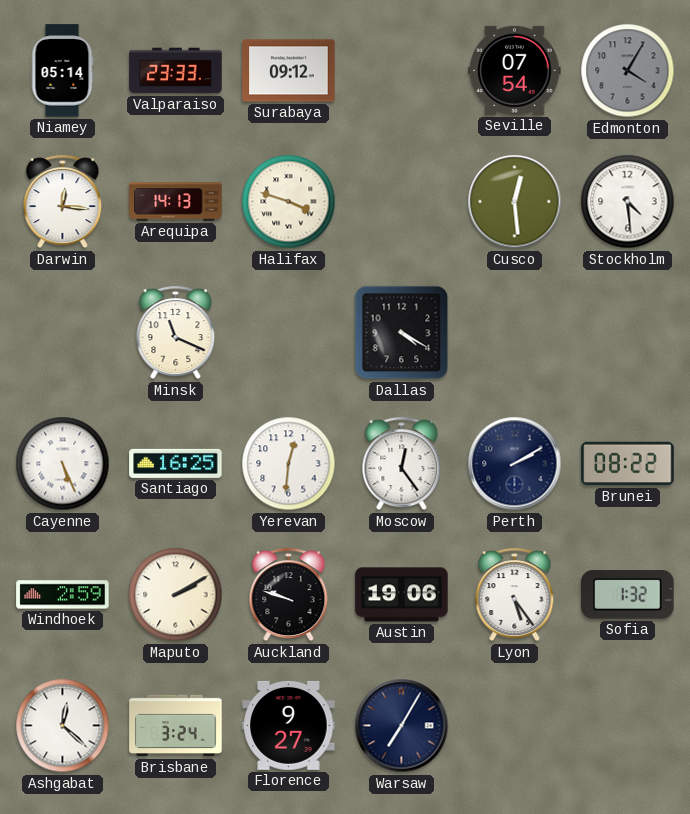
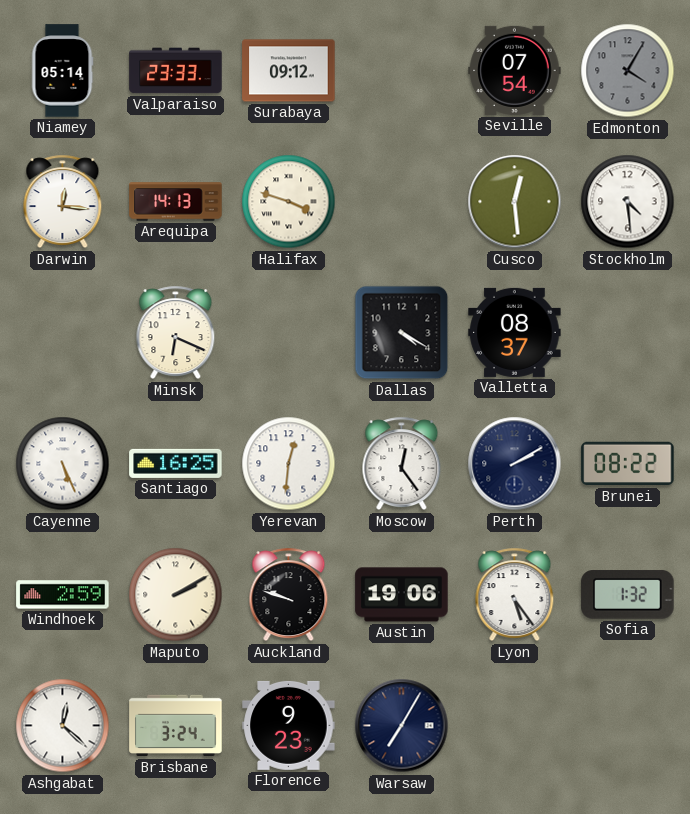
Minsk: 11:19 -> 6:19 (176, 333)
Valletta: none -> 08:37 (515, 332)
Florence: 9:27 -> 9:23 (289, 725)
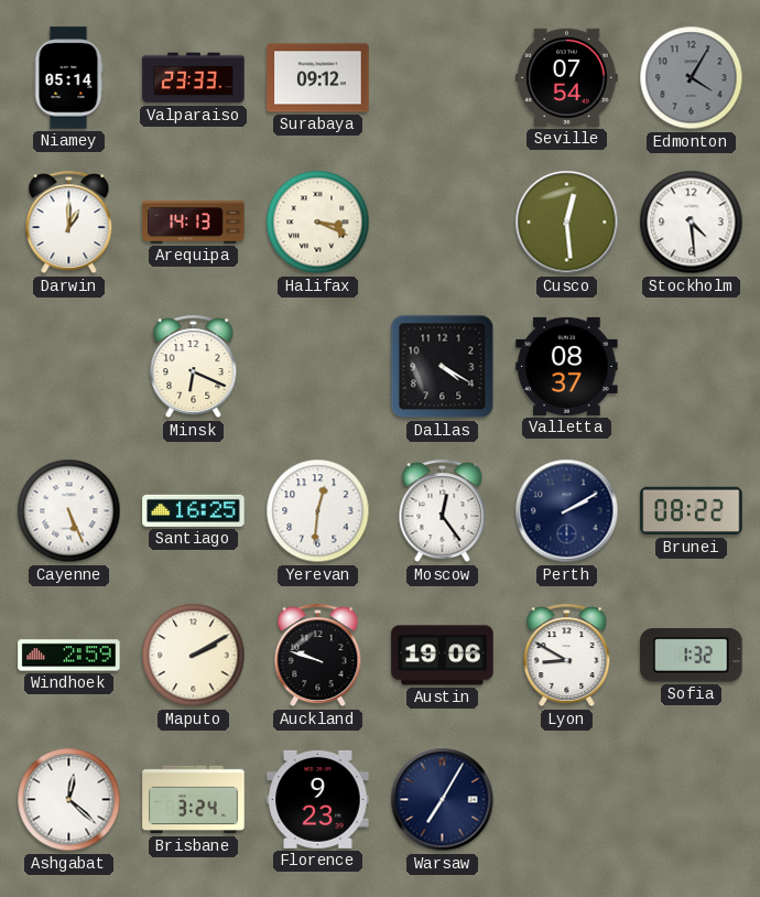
Darwin: 12:16 -> 1:00 (69, 223)
Halifax: 3:48 -> 3:19 (318, 223)
Lyon: 5:24 -> 8:50 (567, 656)
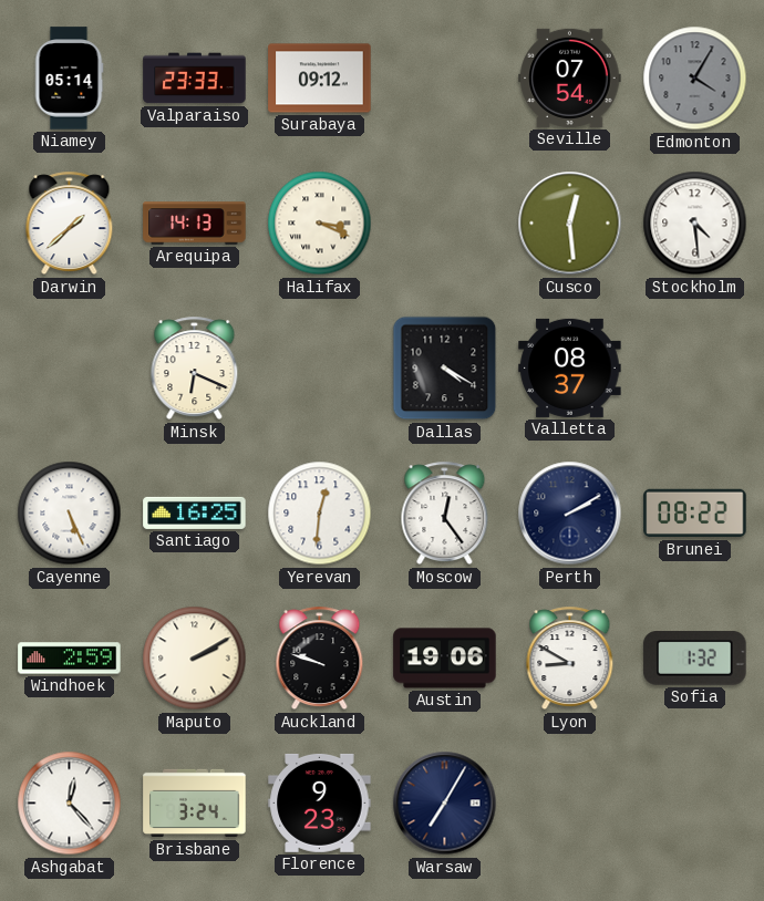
Darwin: 1:00 -> 1:38 (70, 224)
Ashgabat: 12:22 -> 12:23 (70, 804)
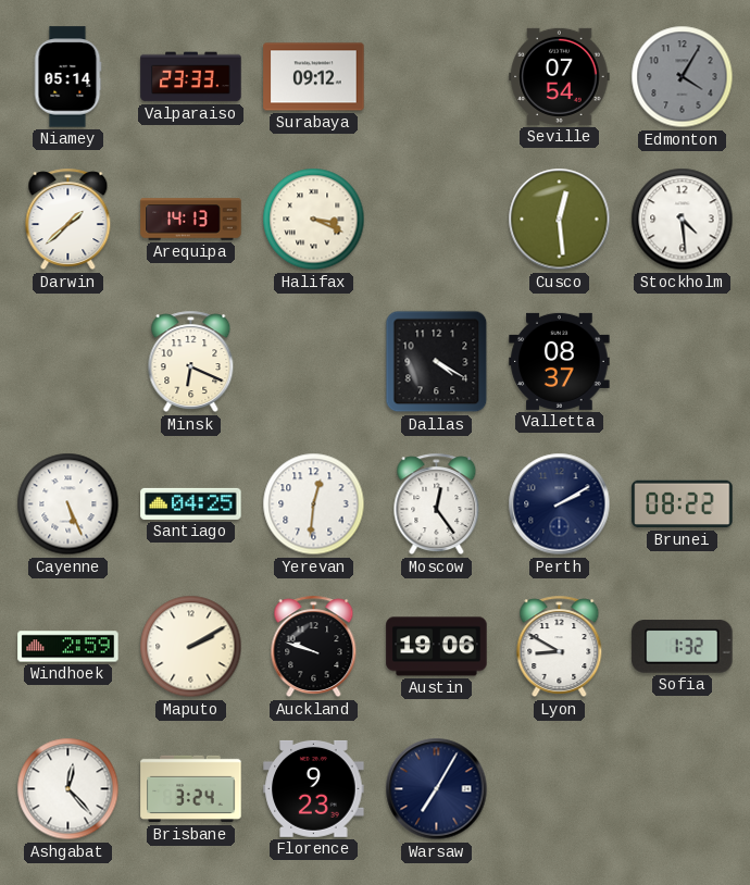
Santiago: 16:25 -> 04:25 (191, 503)
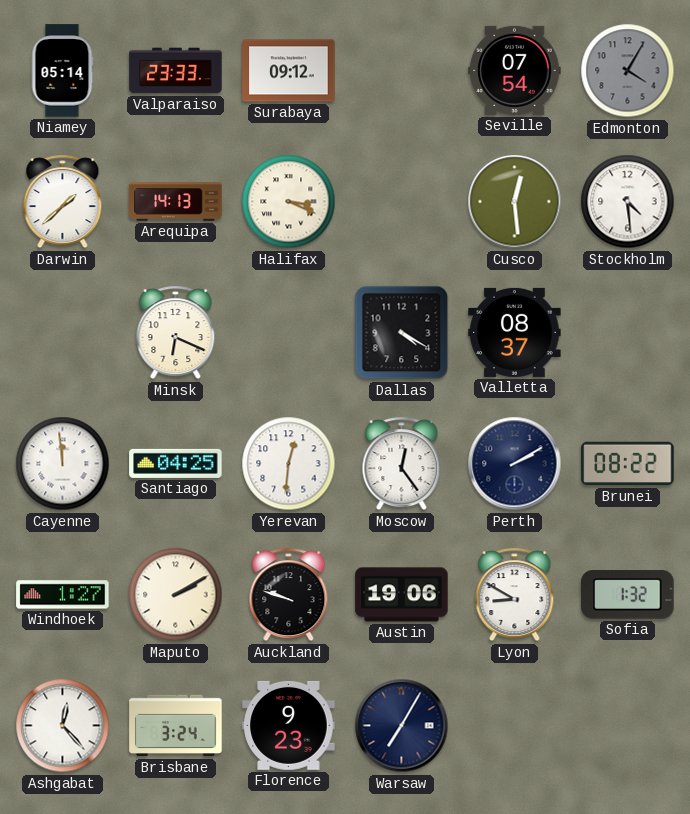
Cayenne: 5:26 -> 11:59 (63, 464)
Windhoek: 2:59 -> 1:27 (63, 595)
